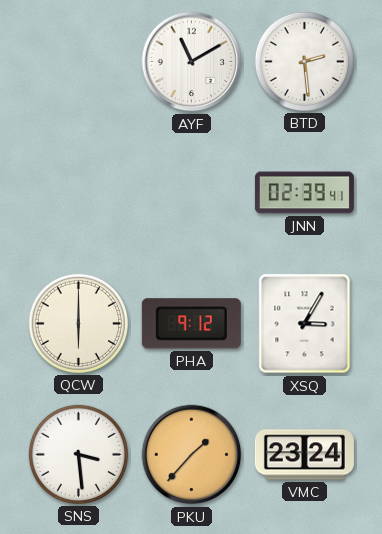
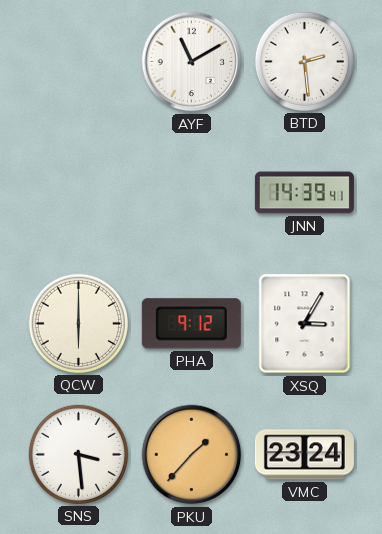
JNN: 02:39 -> 14:39 (304, 193)
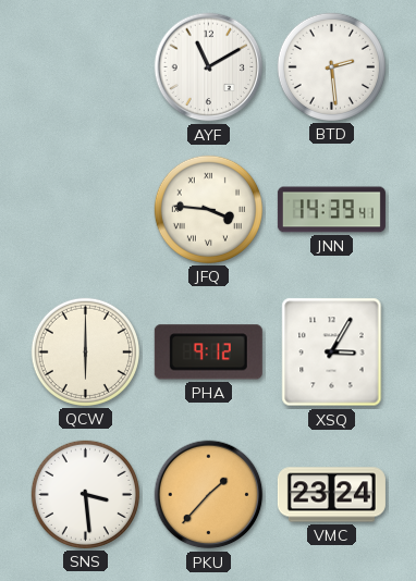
JFQ: none -> 3:46 (208, 209)
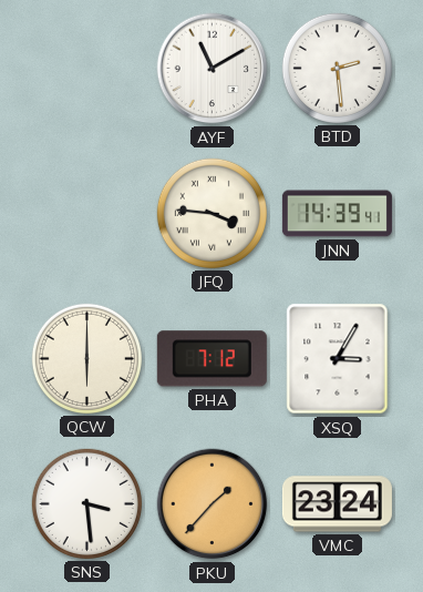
PHA: 9:12 -> 7:12 (211, 359)
